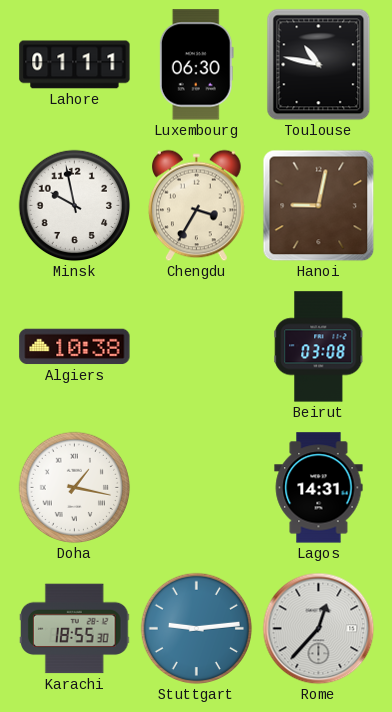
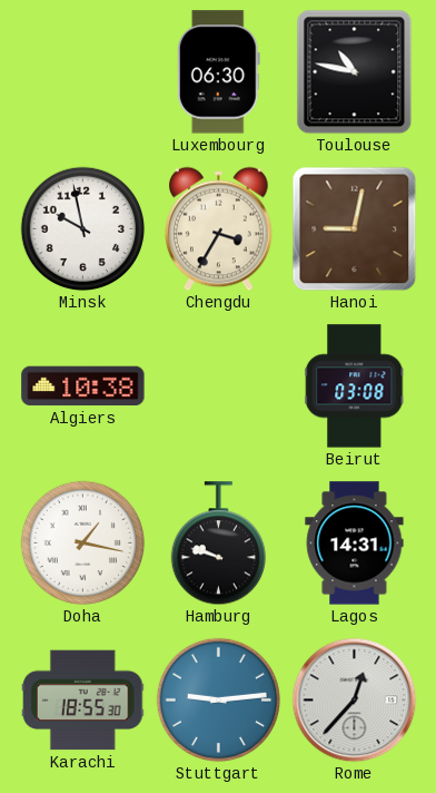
Lahore: 01:11 -> none (75, 65)
Hamburg: none -> 9:48 (218, 544)
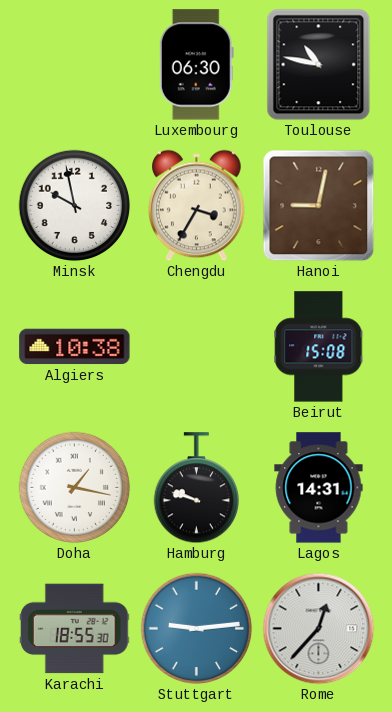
Beirut: 03:08 -> 15:08 (319, 347)
